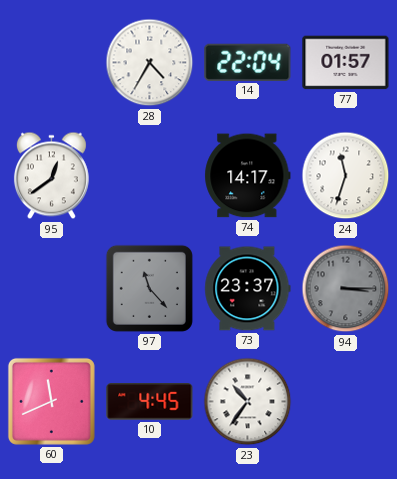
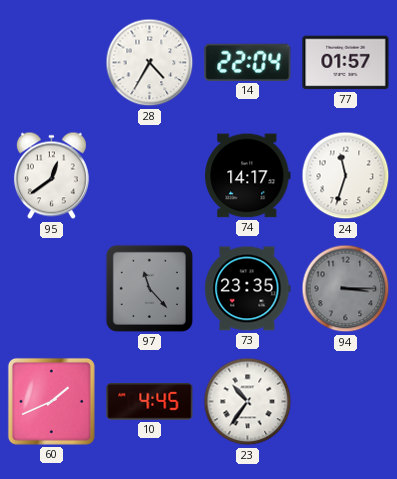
73: 23:37 -> 23:35 (248, 289)
60: 11:41 -> 1:41 (51, 401)
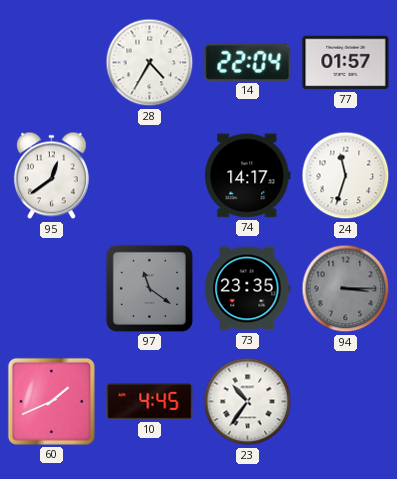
97: 11:23 -> 11:21 (149, 288)
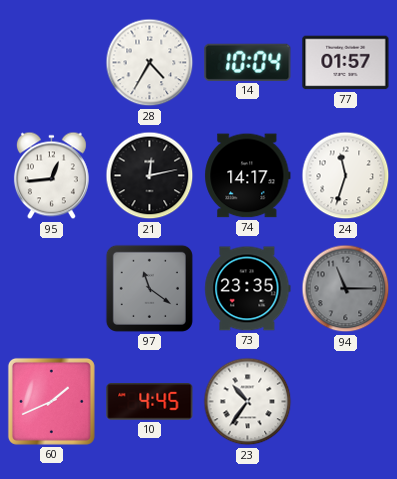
14: 22:04 -> 10:04 (248, 62)
95: 12:39 -> 12:44 (51, 176)
21: none -> 12:13 (150, 176)
94: 3:15 -> 11:15 (346, 289)
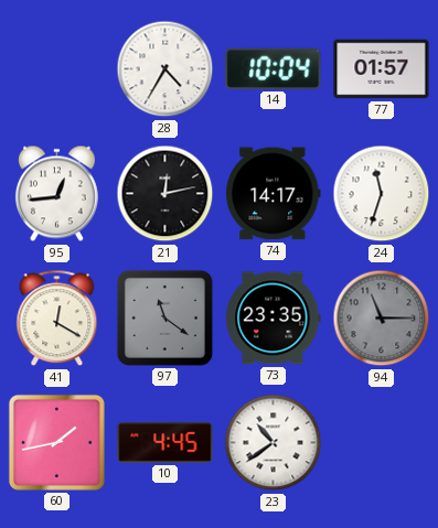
41: none -> 12:20 (57, 319)
60: 1:41 -> 1:43 (56, 442)
23: 10:36 -> 10:39 (274, 443)
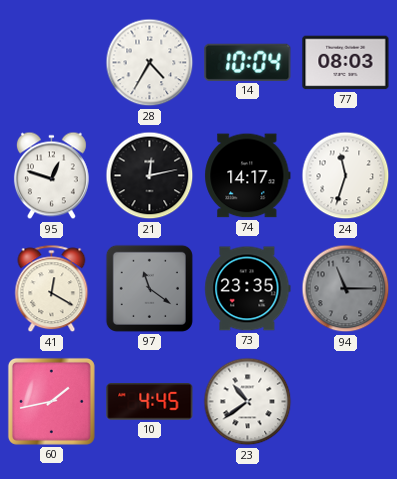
77: 01:57 -> 08:03 (346, 63)
95: 12:44 -> 12:48 (51, 176)
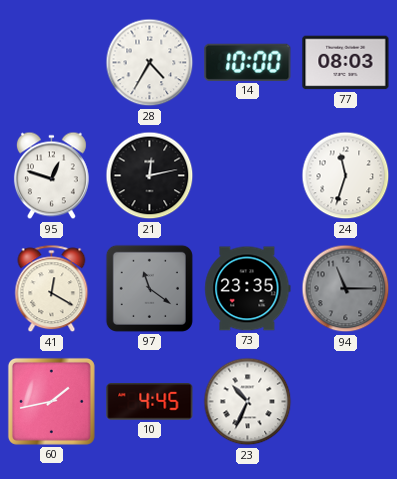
14: 10:04 -> 10:00 (248, 62)
74: 14:17 -> none (248, 176)
23: 10:39 -> 10:34 (248, 402)
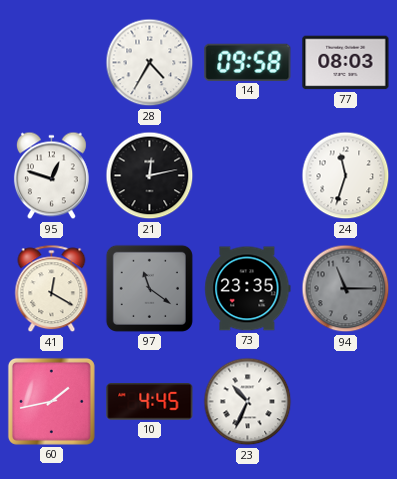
14: 10:00 -> 09:58 (248, 62)
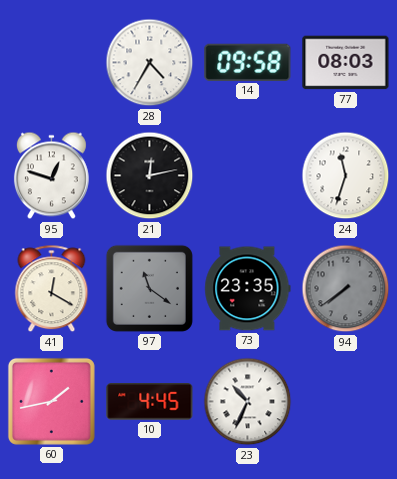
94: 11:15 -> 7:39 (346, 289)
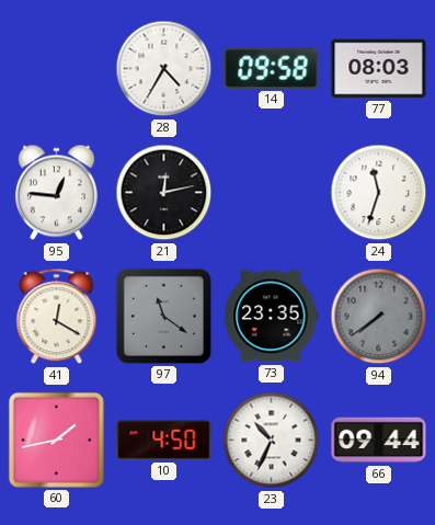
95: 12:48 -> 12:46 (56, 193)
10: 4:45 -> 4:50 (164, 441)
66: none -> 09:44 (379, 441)
